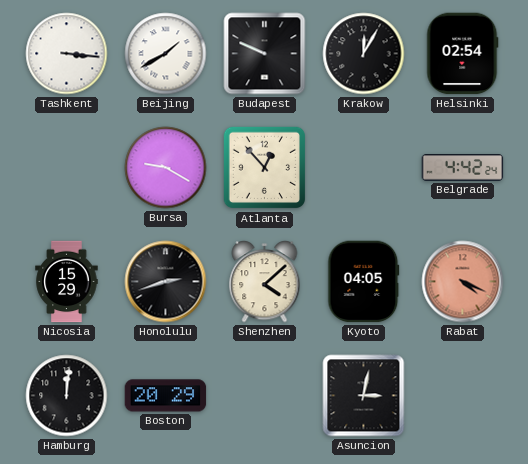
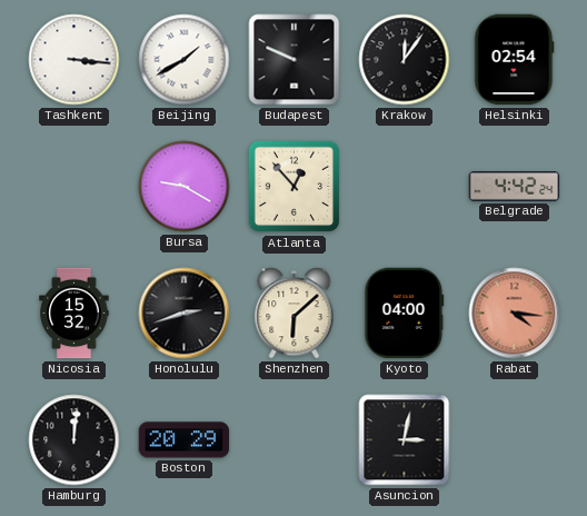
Krakow: 12:05 -> 12:06 (405, 60)
Nicosia: 15:29 -> 15:32 (74, 314)
Shenzhen: 4:08 -> 6:08 (295, 314)
Kyoto: 04:05 -> 04:00 (405, 314)
Rabat: 4:19 -> 4:16 (515, 314)
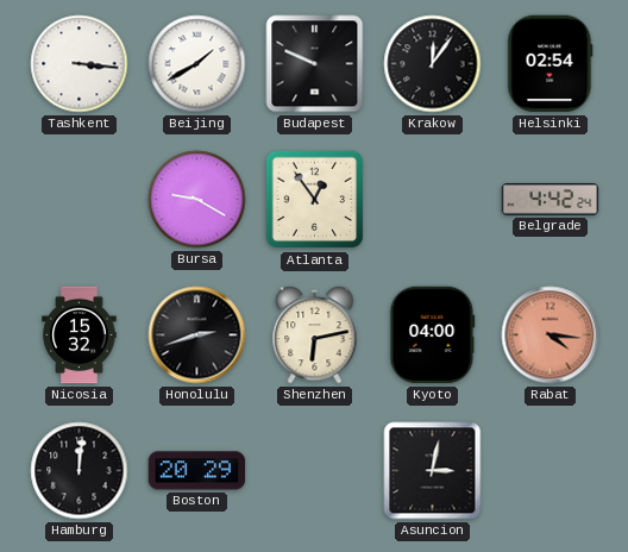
Atlanta: 12:53 -> 12:54 (315, 200)
Shenzhen: 6:08 -> 6:13 (315, 335)
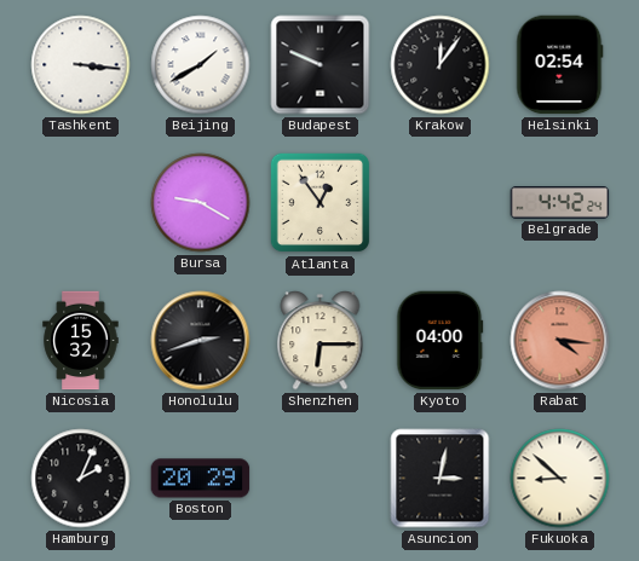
Shenzhen: 6:13 -> 6:15 (321, 341)
Hamburg: 12:01 -> 2:04 (81, 479)
Fukuoka: none -> 8:52 (560, 479)
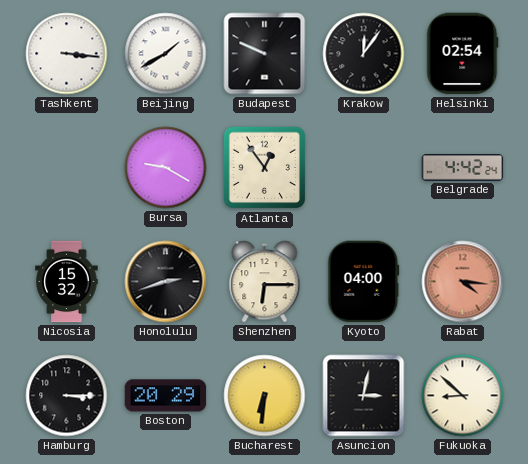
Hamburg: 2:04 -> 3:15 (67, 396)
Bucharest: none -> 6:31 (265, 396)
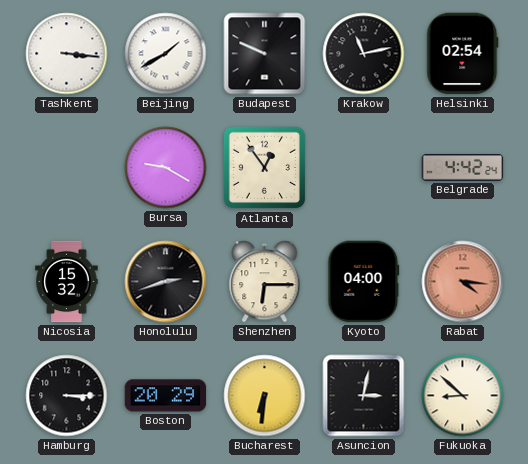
Krakow: 12:06 -> 11:13 (364, 54)
